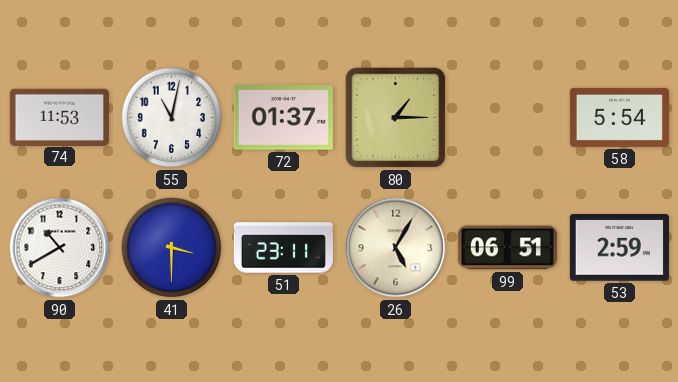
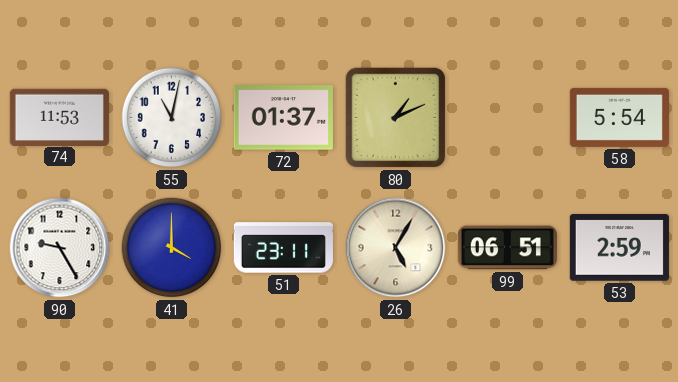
80: 1:15 -> 1:11 (396, 118)
90: 10:40 -> 9:25 (60, 248)
41: 3:30 -> 4:00 (172, 248)
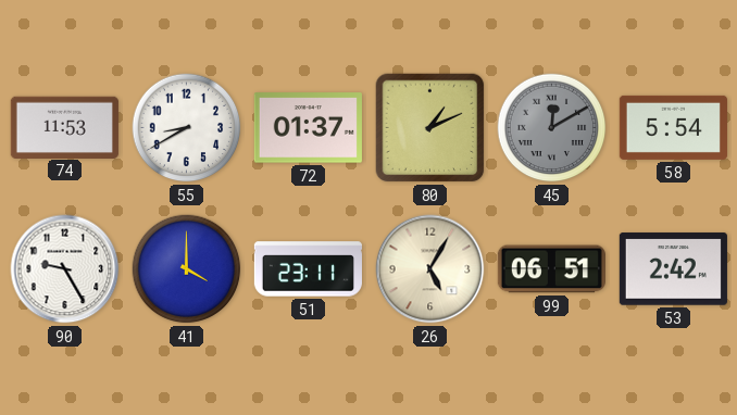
55: 11:02 -> 8:40 (187, 128)
45: none -> 12:10 (552, 128)
53: 2:59 -> 2:42 (673, 269)
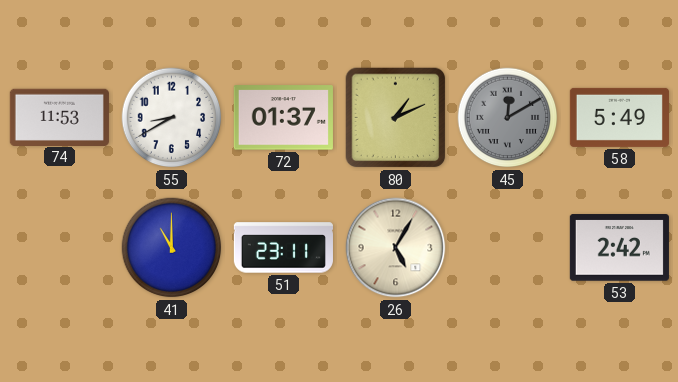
58: 5:54 -> 5:49 (619, 117)
90: 9:25 -> none (65, 269)
41: 4:00 -> 11:00 (172, 248)
99: 06:51 -> none (551, 269)
